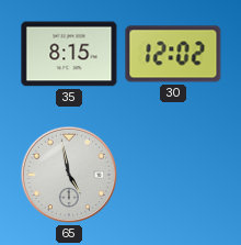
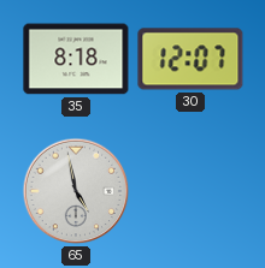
35: 8:15 -> 8:18 (76, 59)
30: 12:02 -> 12:07 (190, 59)
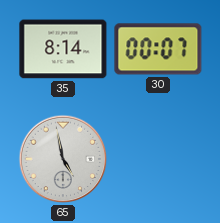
35: 8:18 -> 8:14 (63, 49)
30: 12:07 -> 00:07 (158, 49)
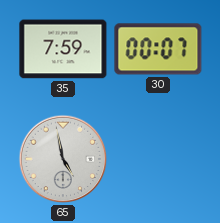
35: 8:14 -> 7:59 (63, 49)
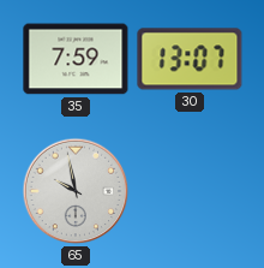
30: 00:07 -> 13:07 (190, 59)
65: 4:58 -> 9:58 (76, 191)
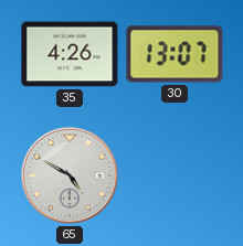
35: 7:59 -> 4:26 (70, 54)
65: 9:58 -> 4:50 (70, 175)
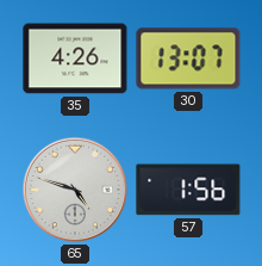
65: 4:50 -> 4:48 (75, 190)
57: none -> 1:56 (188, 190)
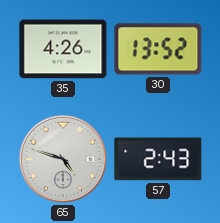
30: 13:07 -> 13:52 (158, 49)
57: 1:56 -> 2:43 (158, 159)
